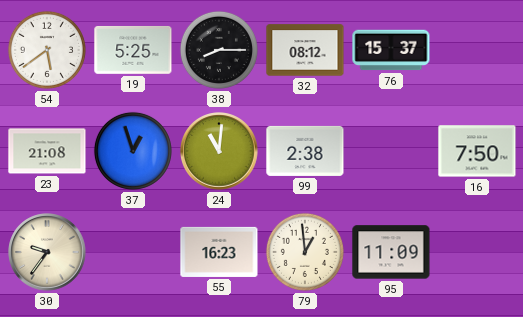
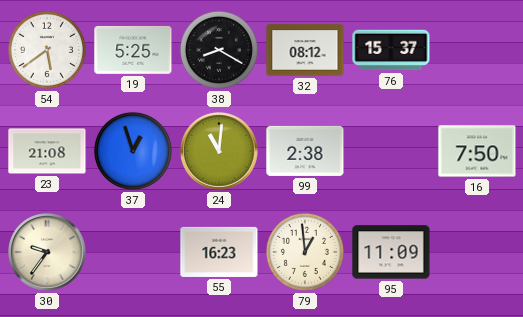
38: 8:15 -> 8:20 (219, 50)
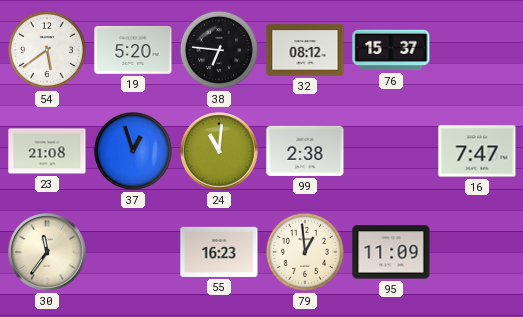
19: 5:25 -> 5:20 (133, 50)
38: 8:20 -> 6:46 (219, 50)
16: 7:50 -> 7:47 (477, 151)
30: 9:36 -> 11:36 (47, 252)
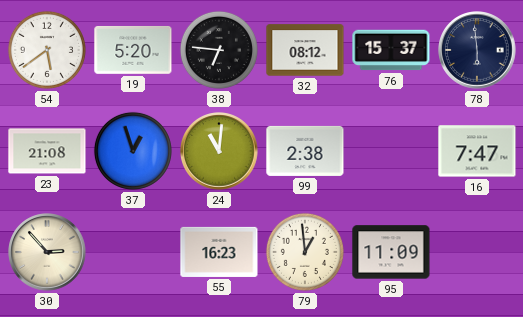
78: none -> 5:59 (477, 50)
30: 11:36 -> 2:53 (47, 252)
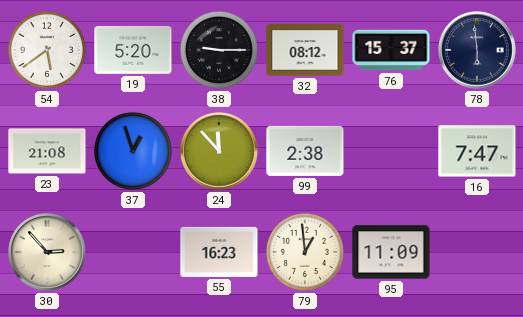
38: 6:46 -> 9:15 (219, 50)
24: 11:01 -> 11:53 (219, 151)
